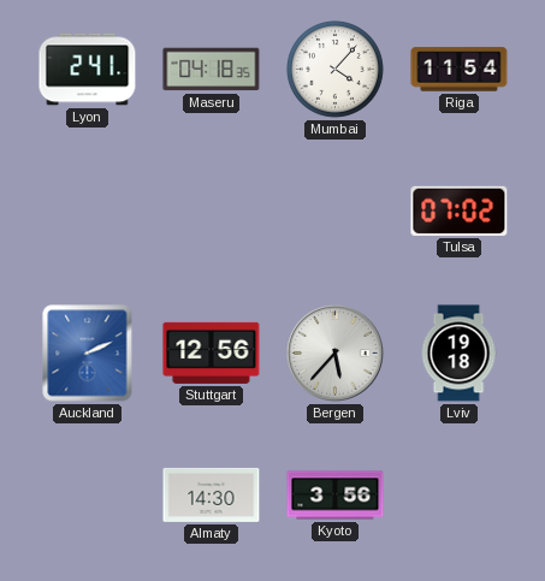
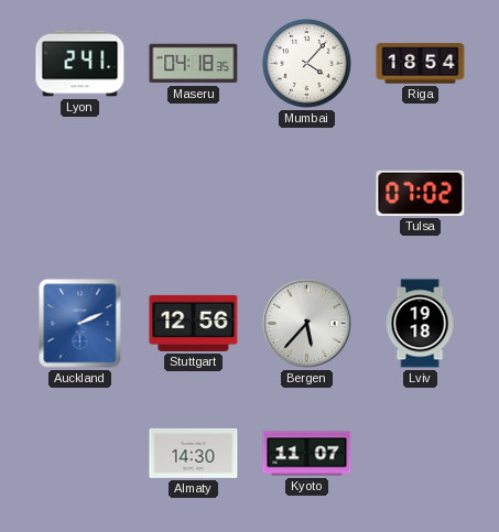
Riga: 11:54 -> 18:54 (421, 64)
Kyoto: 3:56 -> 11:07 (307, 454)
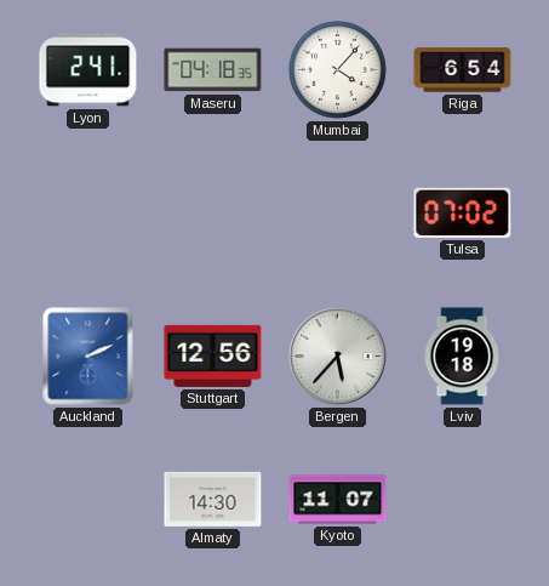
Riga: 18:54 -> 6:54 (463, 70)
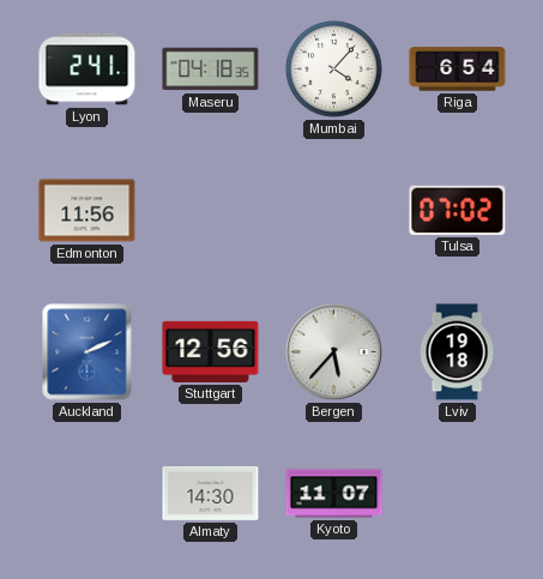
Edmonton: none -> 11:56 (88, 211)
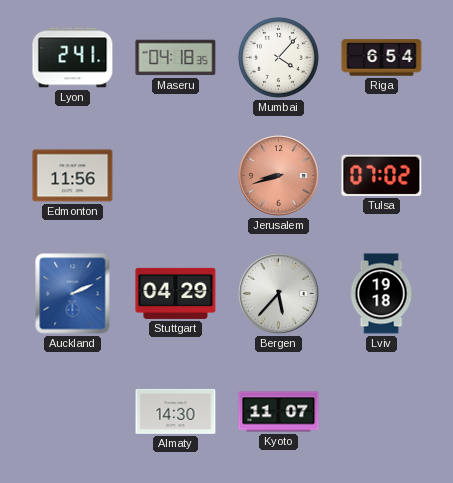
Jerusalem: none -> 8:42 (279, 176)
Stuttgart: 12:56 -> 04:29 (176, 293)
